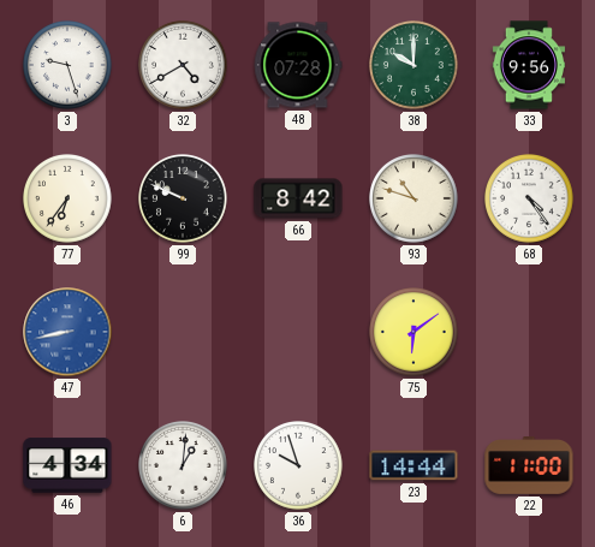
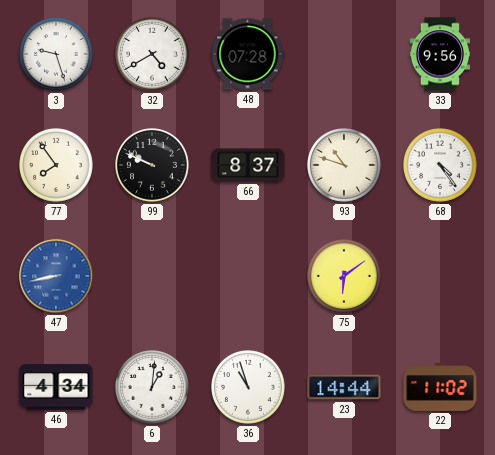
38: 10:00 -> none (415, 66)
77: 6:36 -> 7:54 (57, 166)
66: 8:42 -> 8:37 (248, 165)
36: 9:57 -> 10:57 (249, 388)
22: 11:00 -> 11:02 (440, 387)
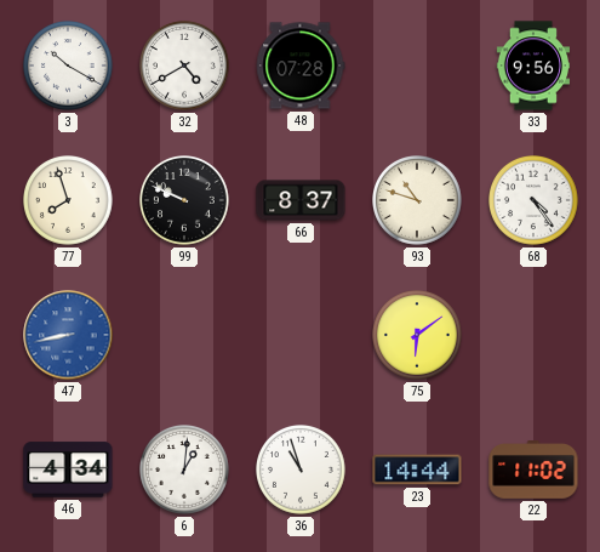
3: 9:27 -> 10:20 (69, 67)
77: 7:54 -> 7:57 (69, 201)
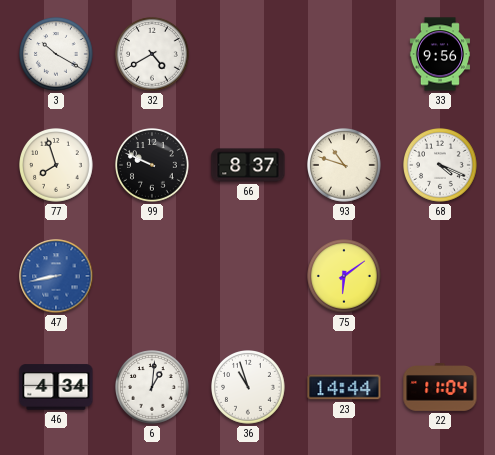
48: 07:28 -> none (301, 66)
68: 4:24 -> 4:19 (441, 166)
22: 11:02 -> 11:04 (440, 387)
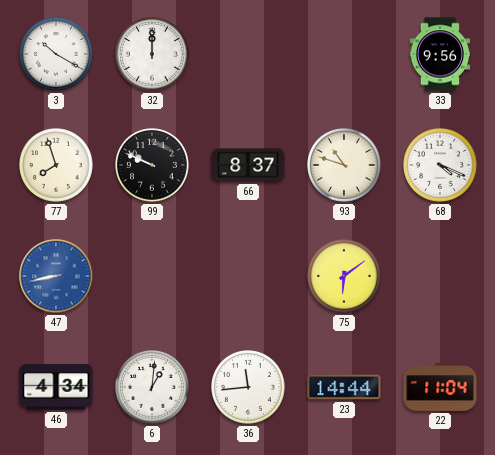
32: 4:40 -> 12:00 (153, 55)
36: 10:57 -> 11:44 (249, 388)
